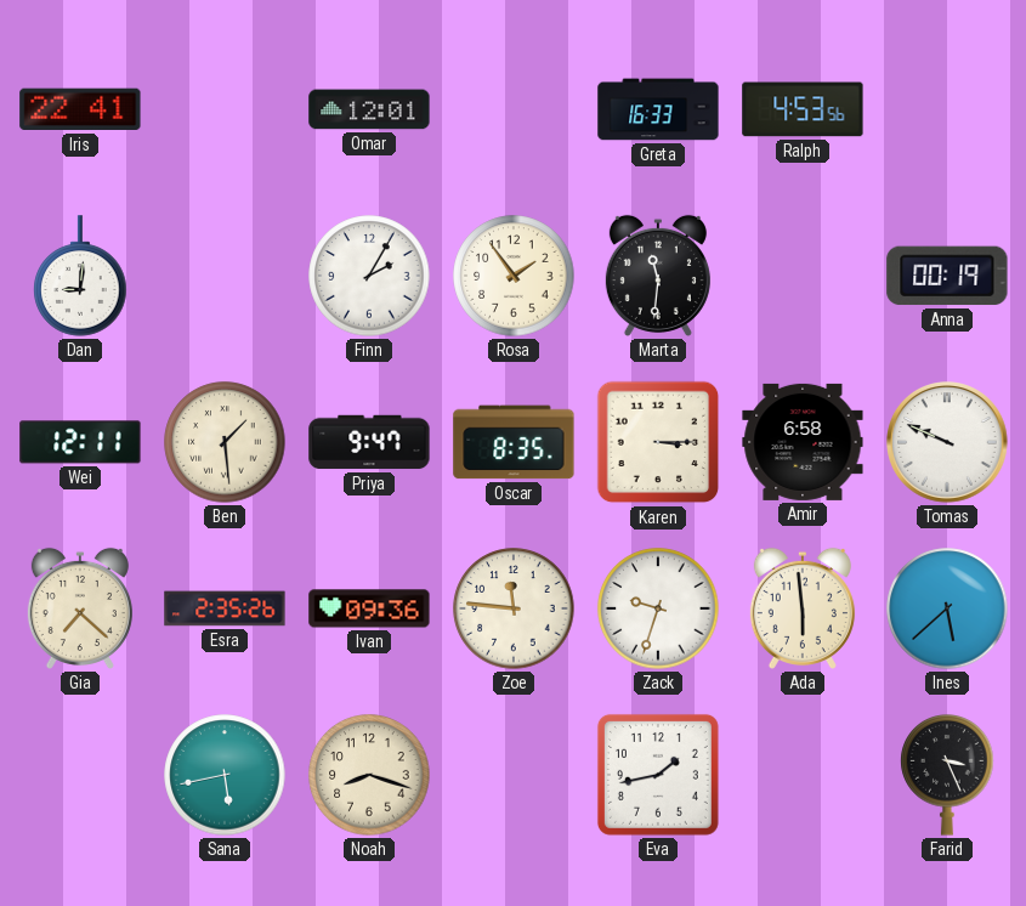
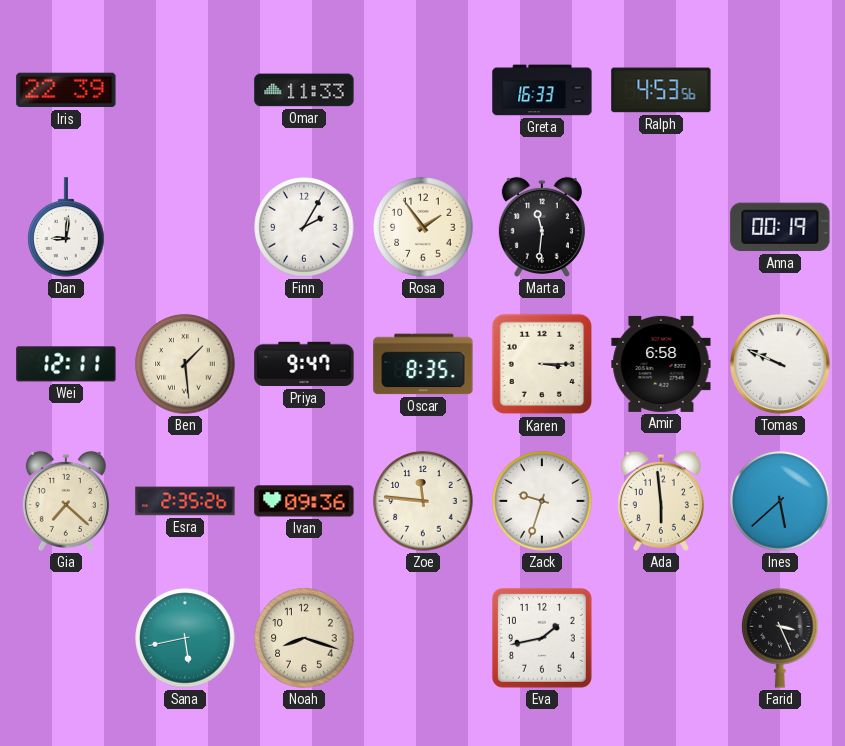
Iris: 22:41 -> 22:39 (66, 90)
Omar: 12:01 -> 11:33 (304, 90)
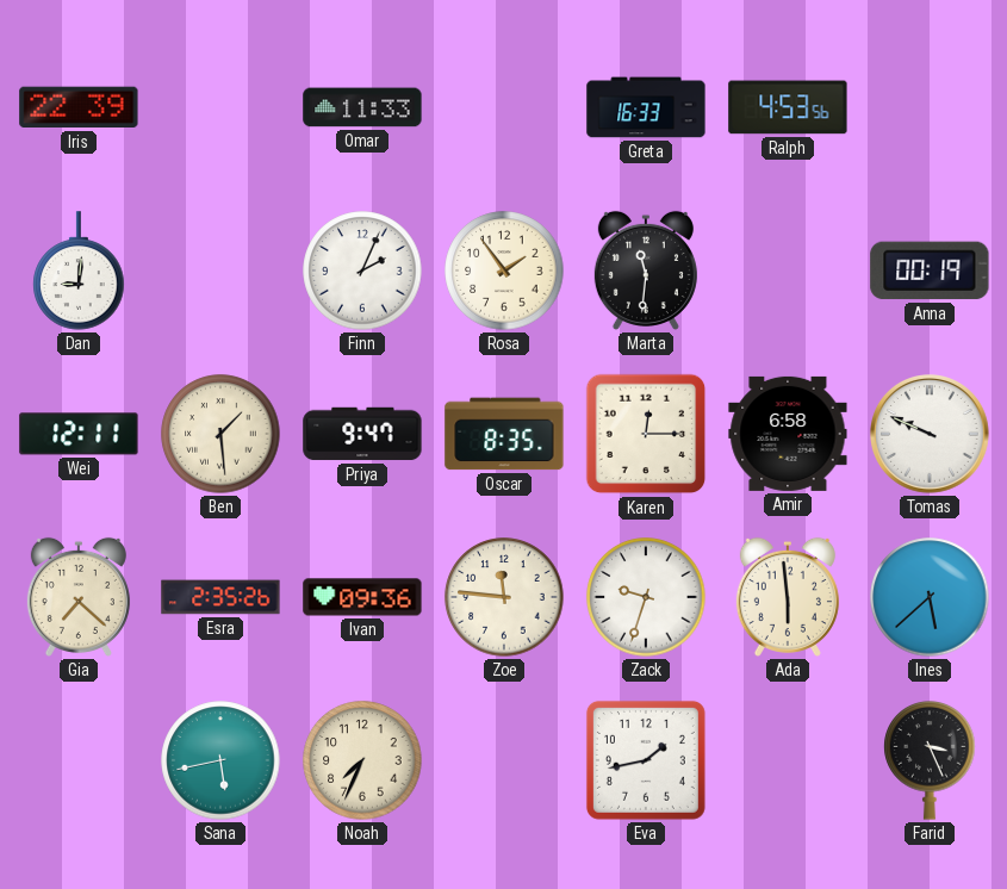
Finn: 2:05 -> 2:04 (362, 271)
Karen: 3:15 -> 12:15 (646, 434)
Noah: 8:18 -> 7:34 (362, 760)
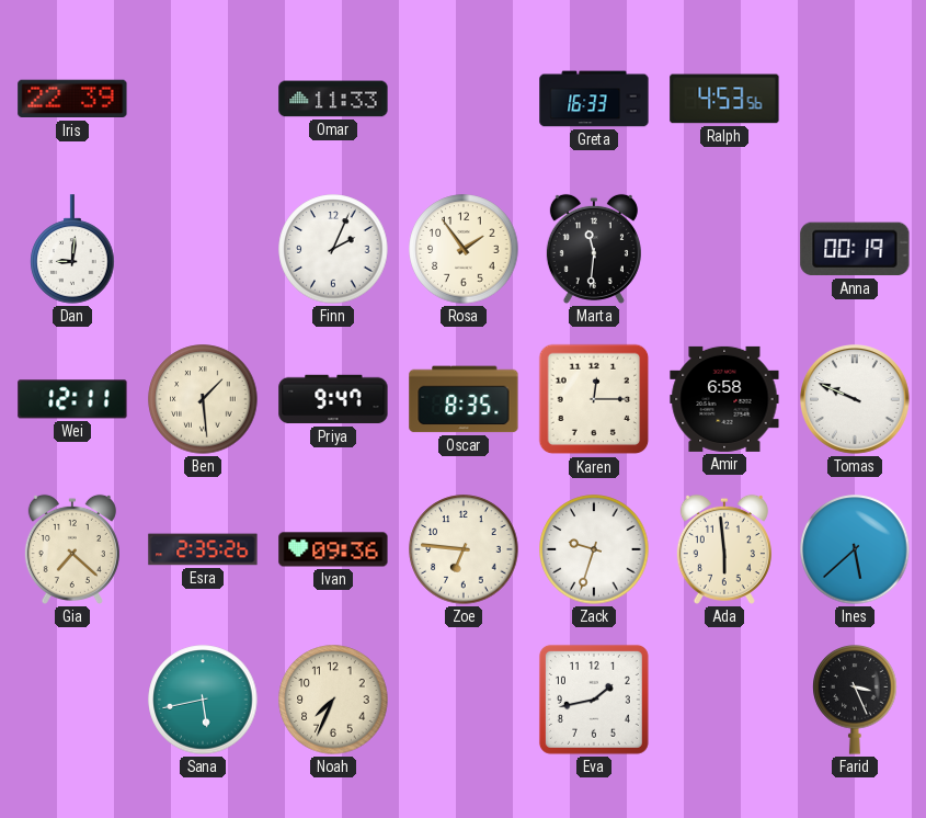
Zoe: 11:46 -> 6:46 (464, 549)
